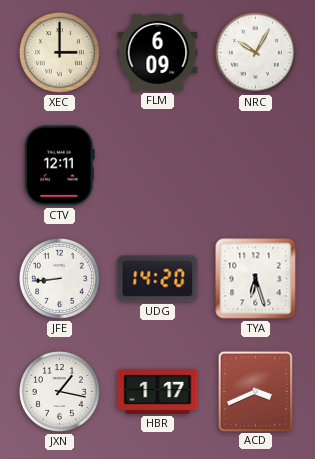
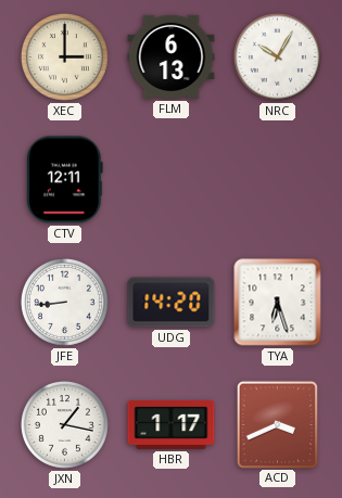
FLM: 6:09 -> 6:13 (172, 56)
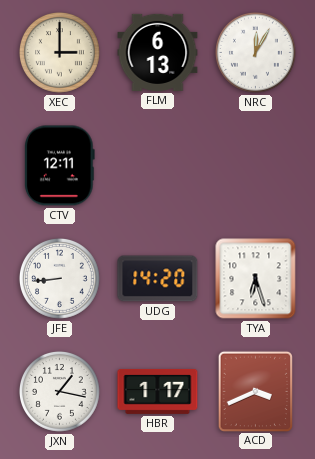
NRC: 10:05 -> 12:05 (255, 52)
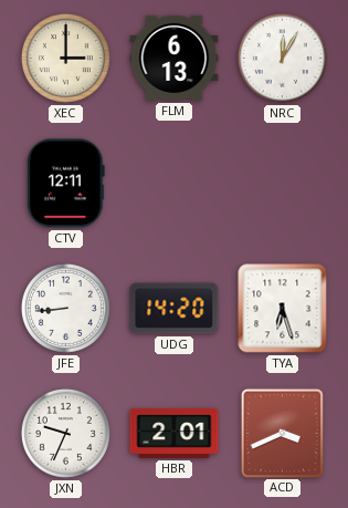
JXN: 1:17 -> 9:34 (65, 433)
HBR: 1:17 -> 2:01 (175, 433)
